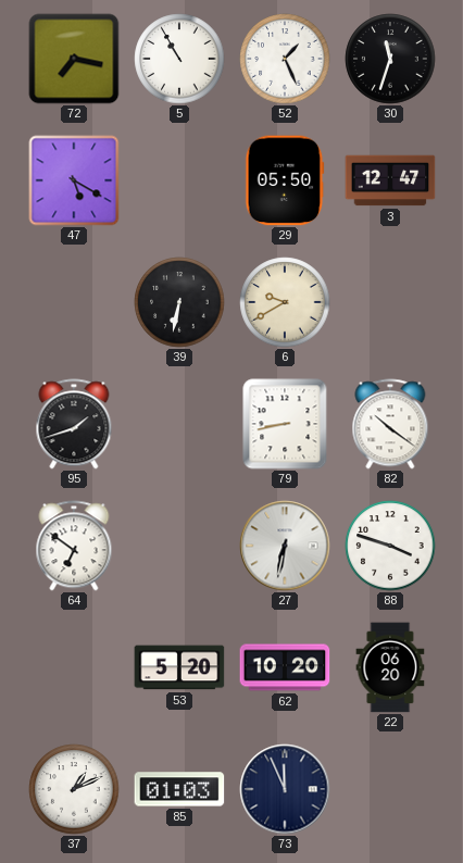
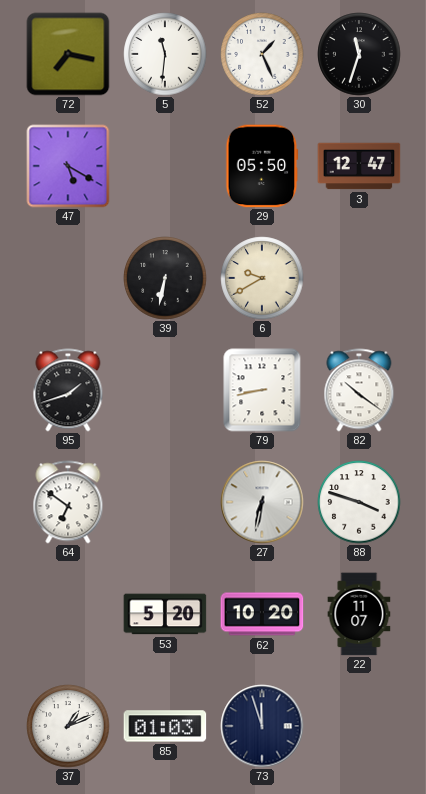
5: 10:55 -> 11:31 (165, 54)
22: 06:20 -> 11:07 (359, 614)
73: 11:56 -> 11:57 (262, 726)
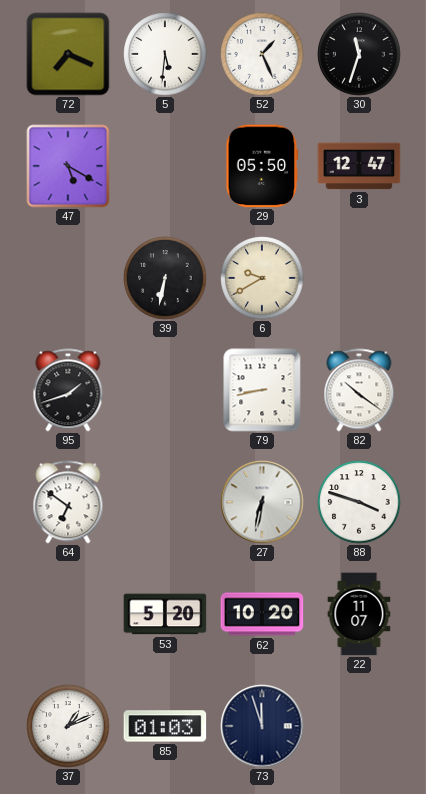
72: 7:17 -> 7:19 (68, 54)
5: 11:31 -> 5:31 (165, 54)
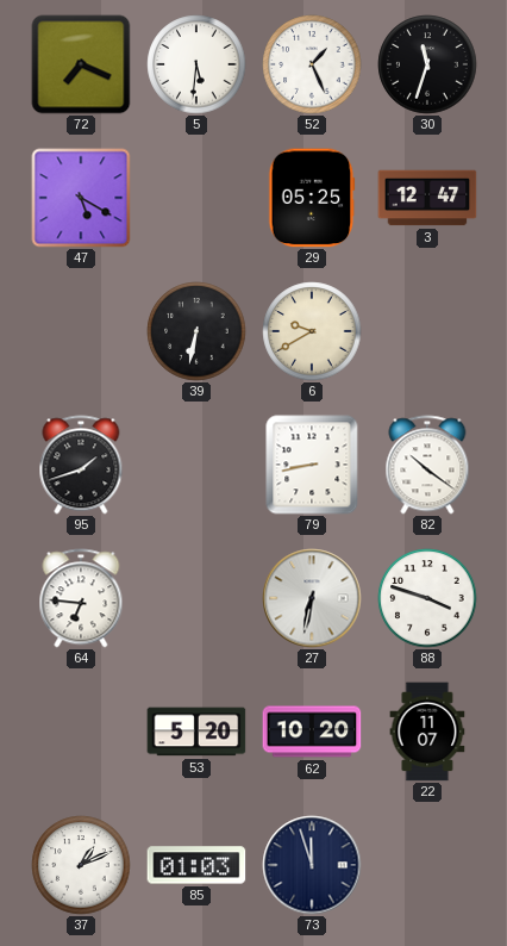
29: 05:50 -> 05:25 (312, 198)
64: 6:51 -> 6:46 (81, 598)
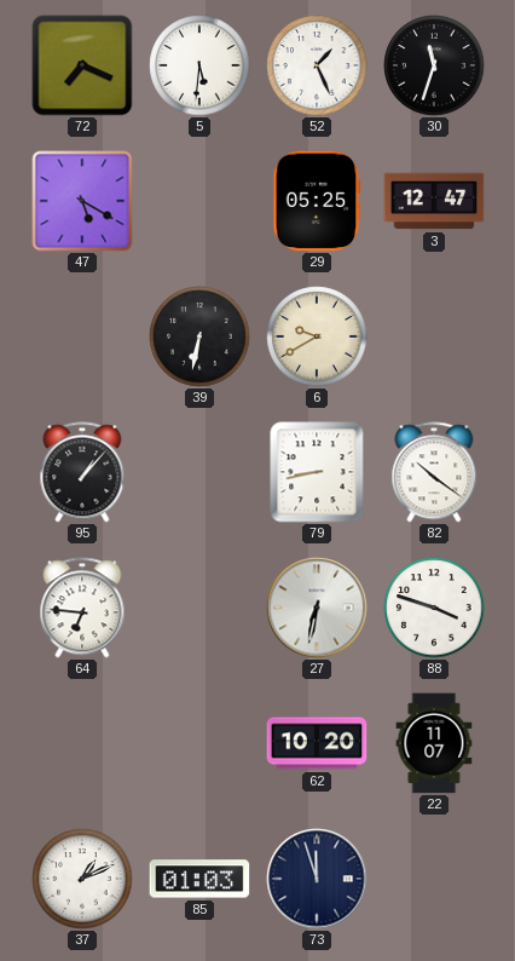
95: 1:42 -> 1:07 (82, 472)
53: 5:20 -> none (196, 732)
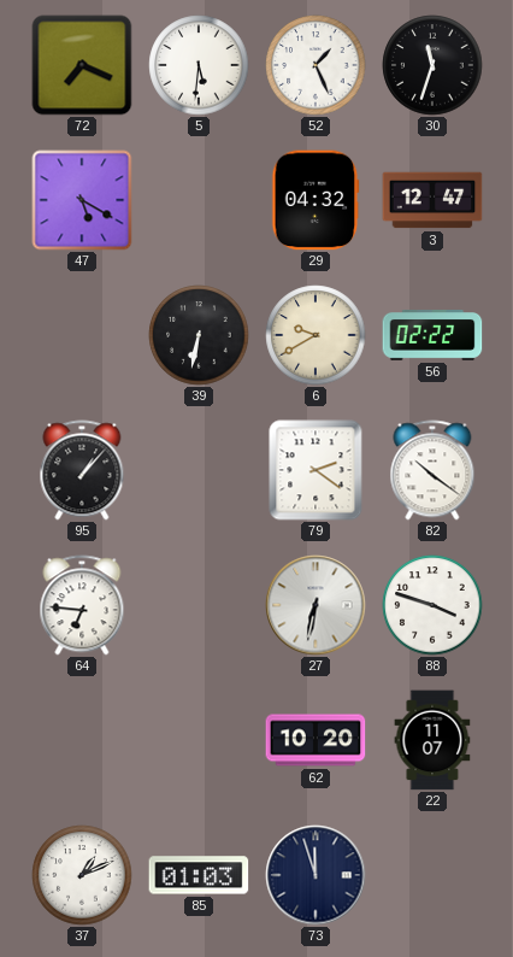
29: 05:25 -> 04:32 (316, 200)
56: none -> 02:22 (432, 336)
79: 8:43 -> 2:21 (316, 470)
